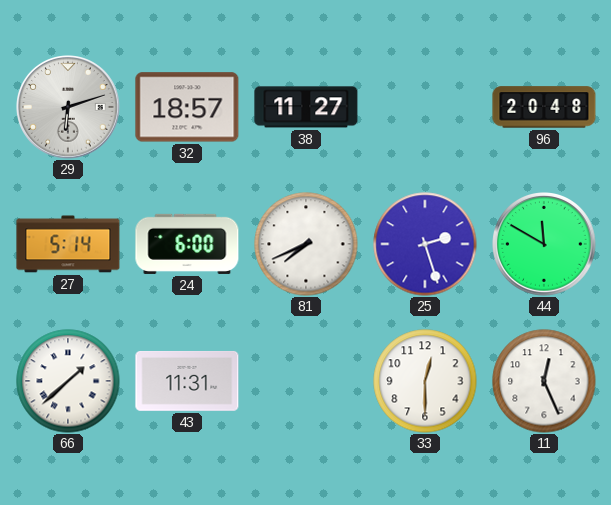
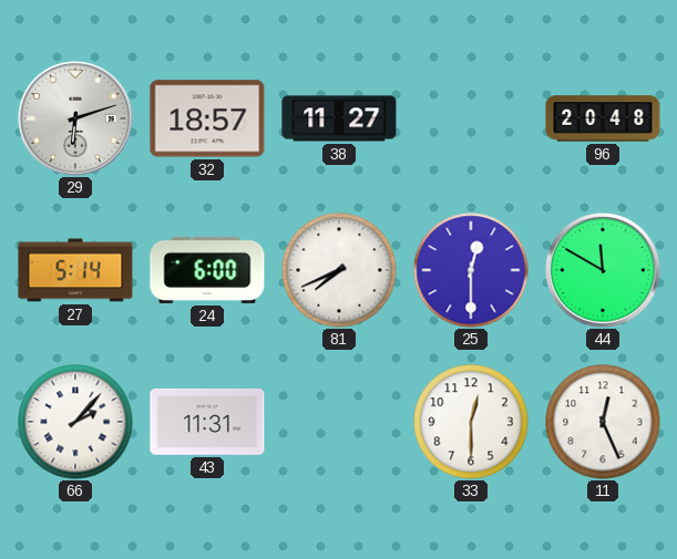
25: 2:27 -> 12:30 (471, 270)
66: 1:38 -> 2:07 (75, 422)
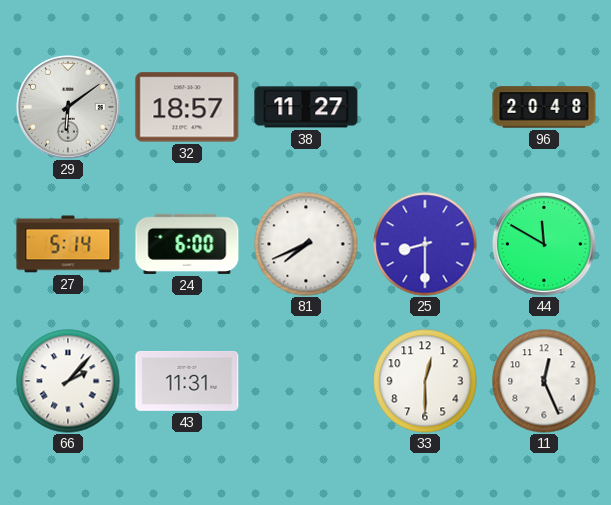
29: 6:12 -> 6:09 (69, 108)
25: 12:30 -> 8:30 (425, 244)
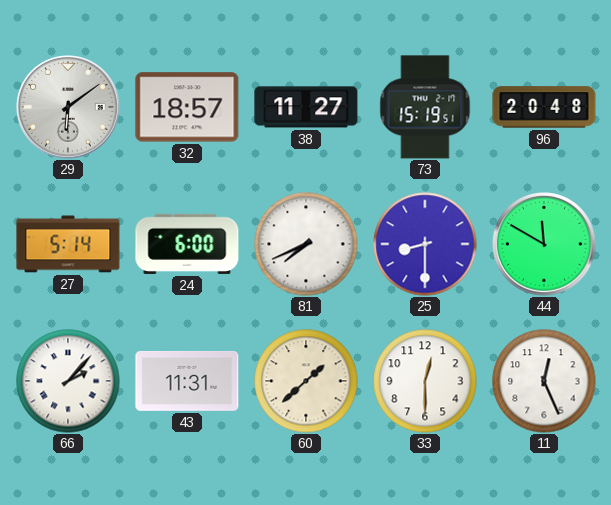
73: none -> 15:19 (425, 107)
60: none -> 1:38 (306, 381)
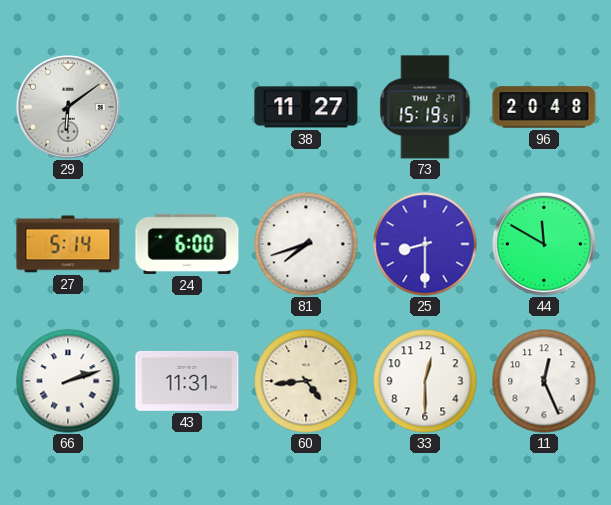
32: 18:57 -> none (187, 107)
81: 7:41 -> 7:42 (306, 244)
66: 2:07 -> 2:12 (68, 381)
60: 1:38 -> 4:44 (306, 381)
